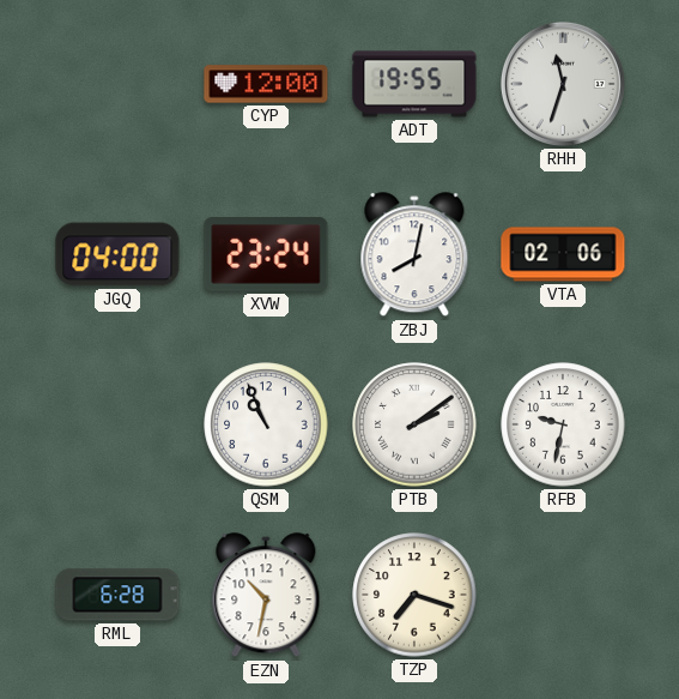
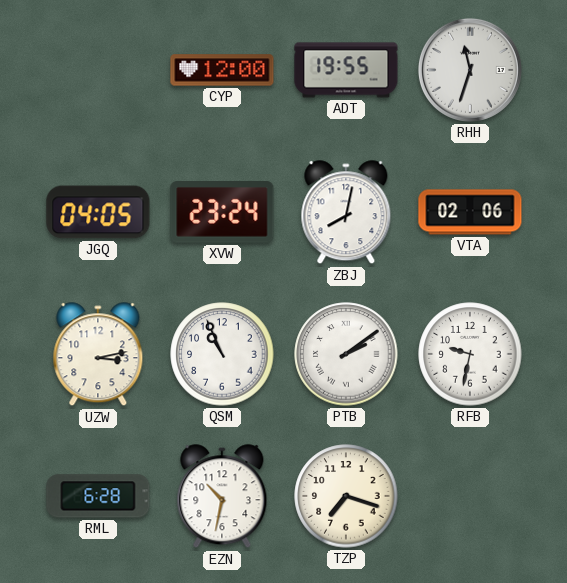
JGQ: 04:00 -> 04:05 (98, 212)
UZW: none -> 3:13 (98, 355)
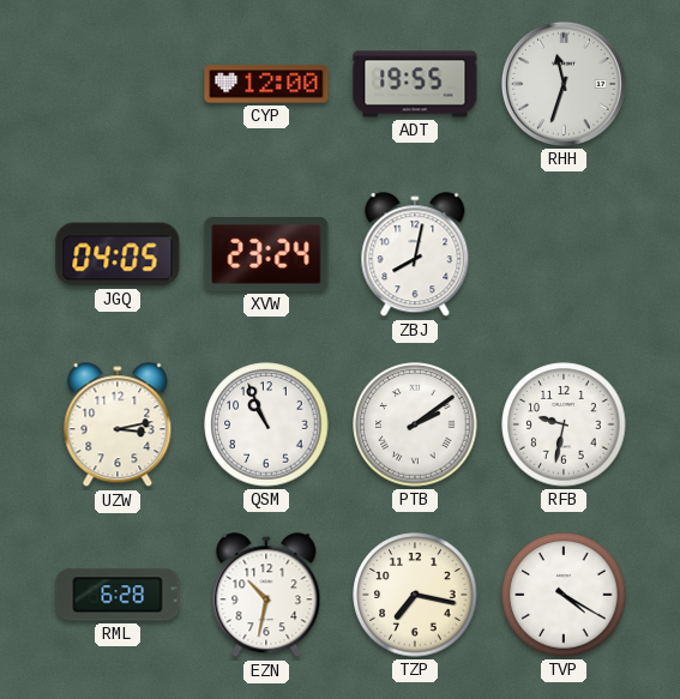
VTA: 02:06 -> none (470, 212)
TZP: 7:18 -> 7:17 (415, 595)
TVP: none -> 4:20 (564, 595)
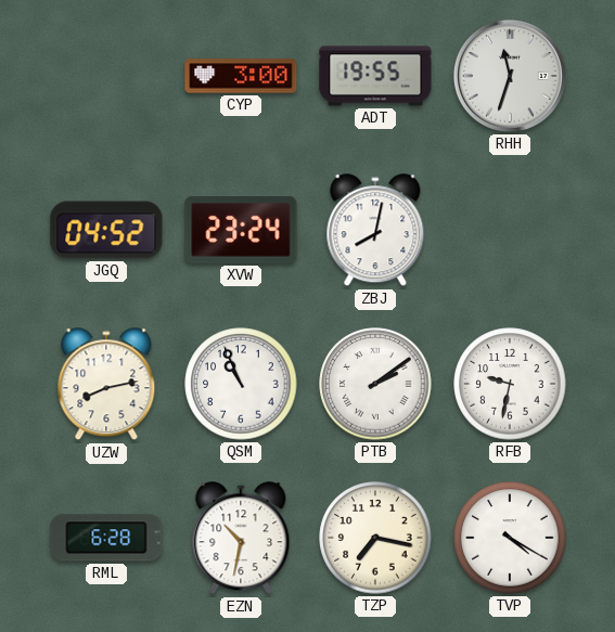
CYP: 12:00 -> 3:00 (241, 76)
JGQ: 04:05 -> 04:52 (106, 230)
UZW: 3:13 -> 8:13 (106, 385)
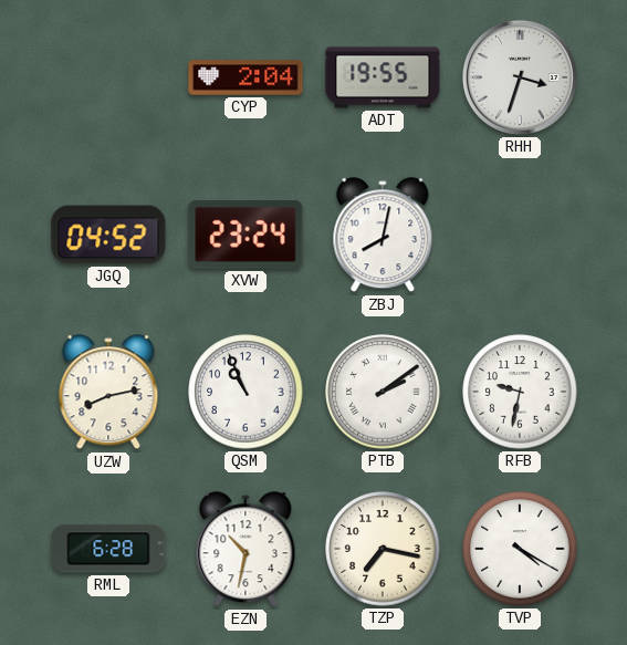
CYP: 3:00 -> 2:04 (245, 77)
RHH: 11:33 -> 3:33 (520, 77)
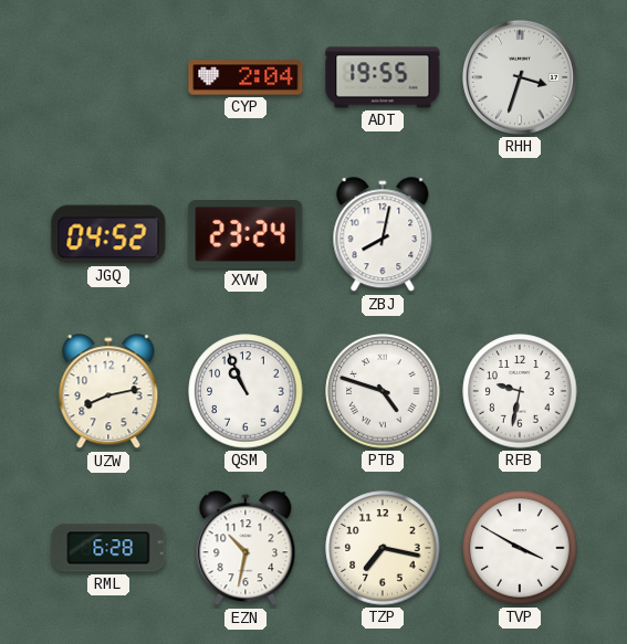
PTB: 2:09 -> 4:48 (383, 391)
TVP: 4:20 -> 3:50 (520, 548)
